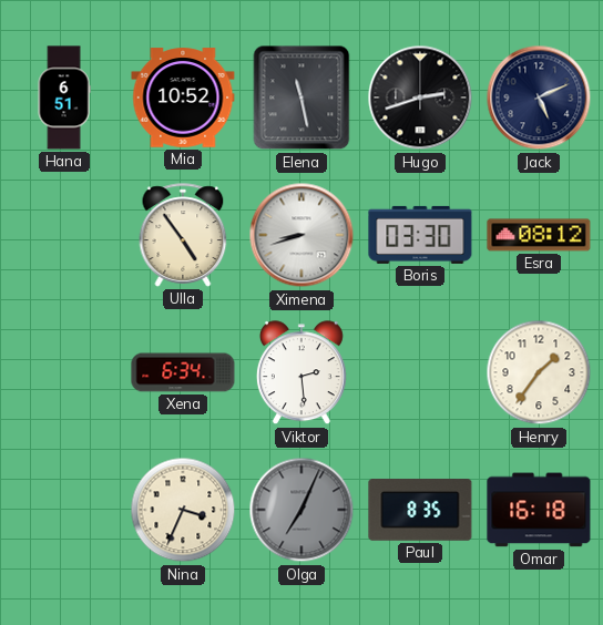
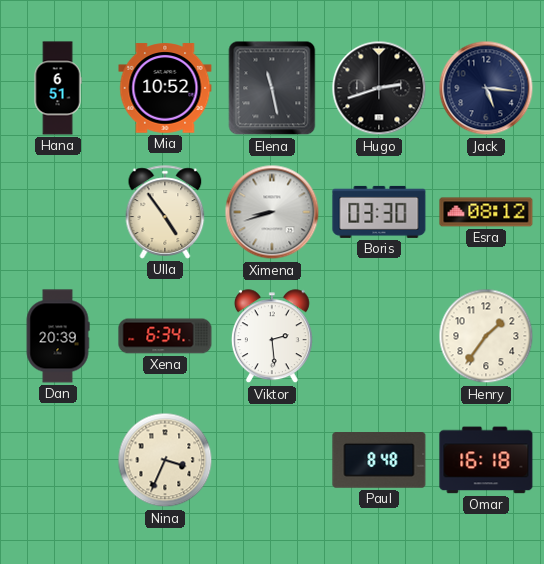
Jack: 5:11 -> 5:16 (486, 88)
Dan: none -> 20:39 (58, 336)
Olga: 7:04 -> none (301, 510)
Paul: 8:35 -> 8:48 (379, 461)
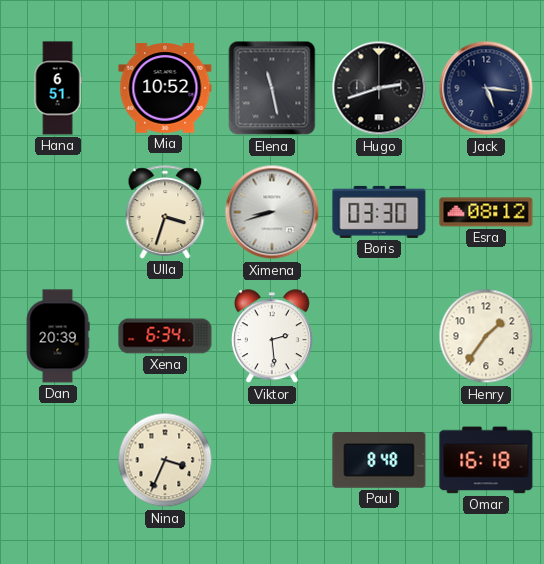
Ulla: 4:54 -> 3:33 (165, 212)
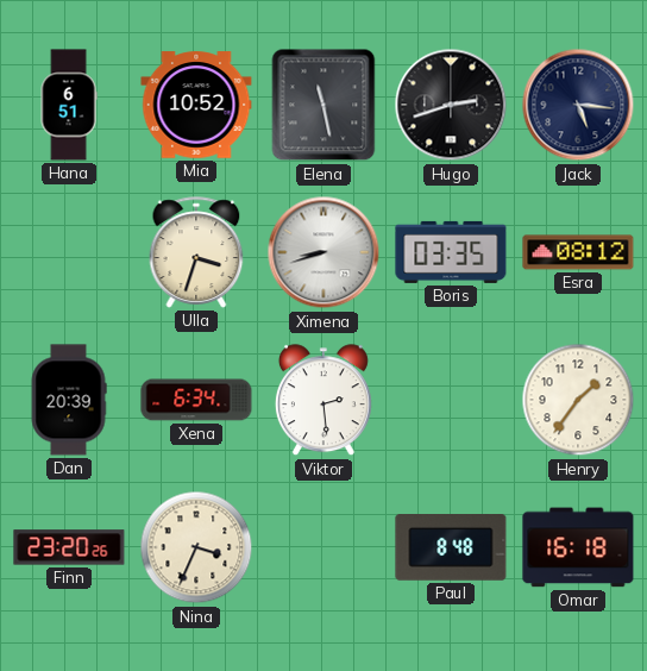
Boris: 03:30 -> 03:35 (451, 252)
Finn: none -> 23:20 (69, 547)
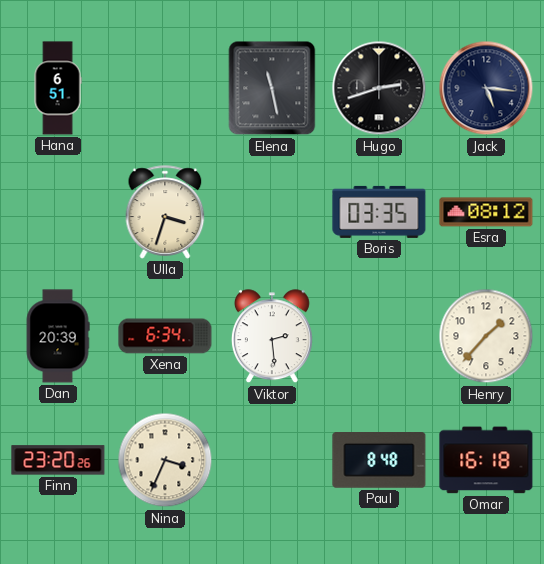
Mia: 10:52 -> none (196, 105)
Ximena: 8:42 -> none (323, 252)
Henry: 1:36 -> 1:37 (486, 336)
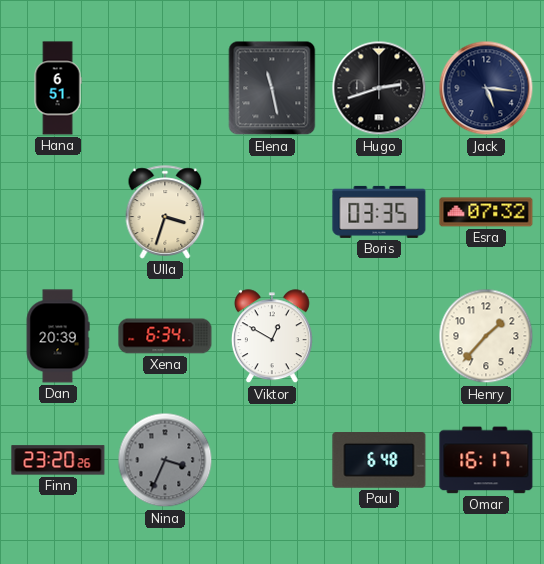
Esra: 08:12 -> 07:32 (486, 212)
Viktor: 2:29 -> 12:50 (272, 337)
Nina dial: cream -> grey (165, 460)
Paul: 8:48 -> 6:48 (379, 461)
Omar: 16:18 -> 16:17 (486, 460)
